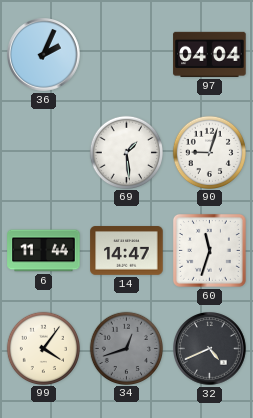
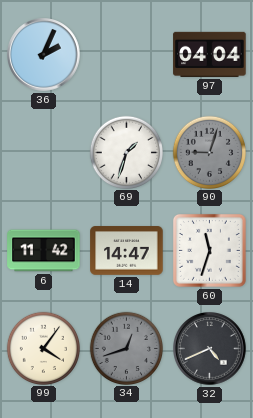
69: 1:29 -> 1:33 (126, 152)
90 dial: white -> grey (209, 152)
6: 11:44 -> 11:42 (44, 251)
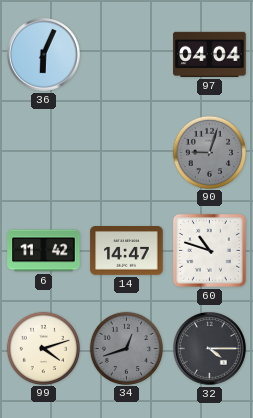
36: 2:04 -> 6:04 (44, 55)
69: 1:33 -> none (126, 152)
60: 11:33 -> 10:48 (209, 250)
99: 4:06 -> 4:12 (43, 348)
32: 4:41 -> 4:15 (210, 349)
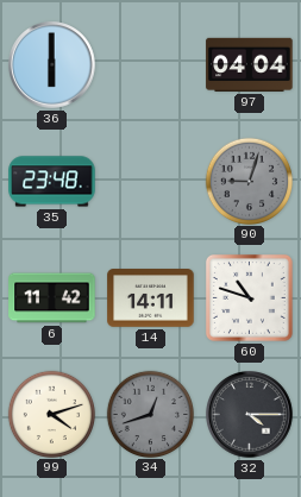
36: 6:04 -> 6:00 (52, 65)
35: none -> 23:48 (52, 182)
14: 14:47 -> 14:11 (151, 298)
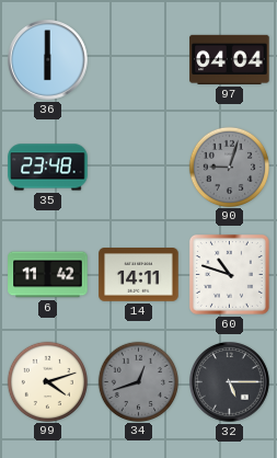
32: 4:15 -> 5:15 (230, 382)
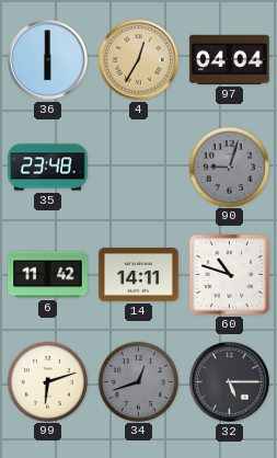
4: none -> 12:35 (139, 60)
99: 4:12 -> 6:12 (47, 381)
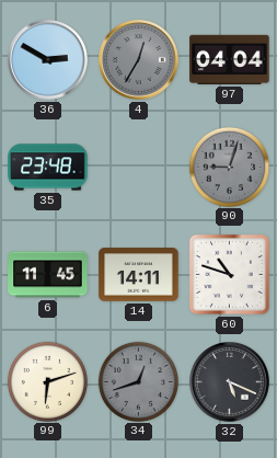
36: 6:00 -> 2:50 (48, 60)
4 dial: champagne -> grey (139, 60)
6: 11:42 -> 11:45 (48, 275)
32: 5:15 -> 5:19 (230, 382)
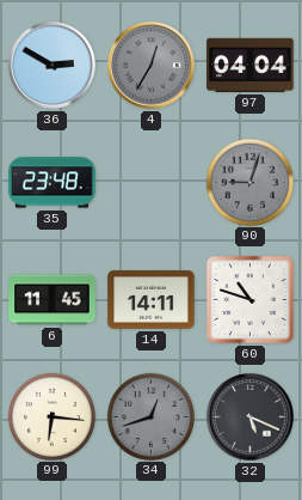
99: 6:12 -> 6:16 (51, 416)
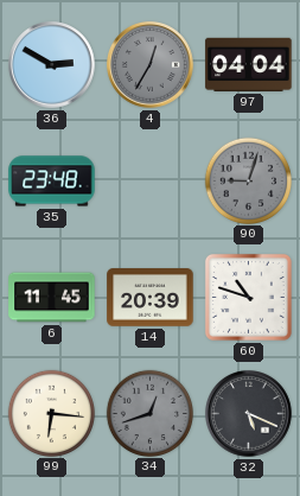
14: 14:11 -> 20:39 (151, 298)
